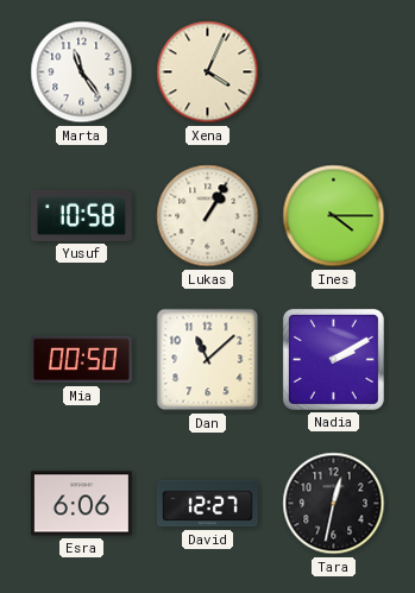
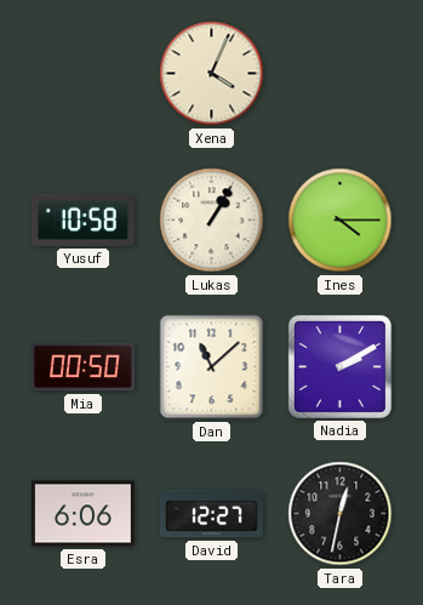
Marta: 11:24 -> none (82, 72)
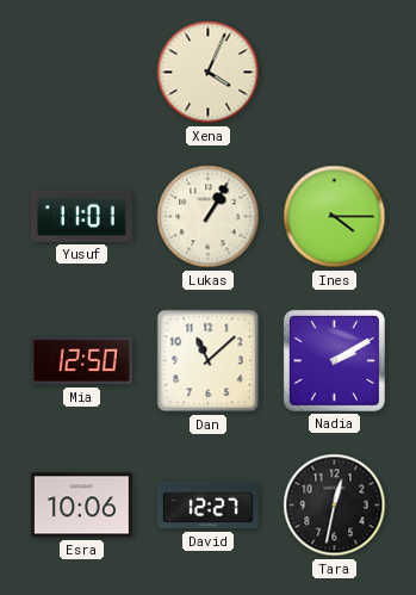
Yusuf: 10:58 -> 11:01 (81, 216)
Mia: 00:50 -> 12:50 (81, 361)
Esra: 6:06 -> 10:06 (81, 506)
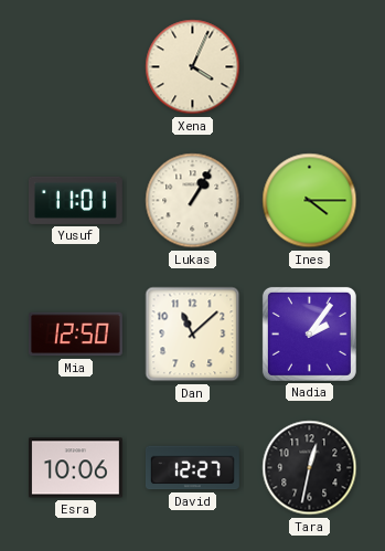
Nadia: 2:10 -> 2:06 (309, 333)
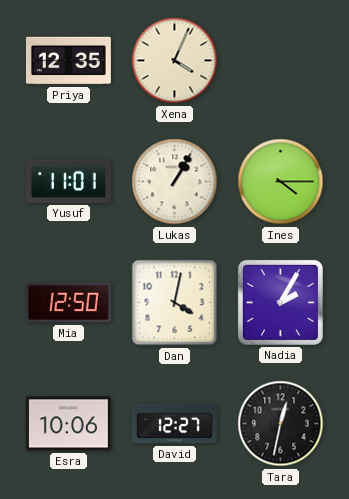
Priya: none -> 12:35 (69, 61)
Dan: 11:08 -> 4:02 (175, 303)
Nadia: 2:06 -> 2:05 (280, 302)
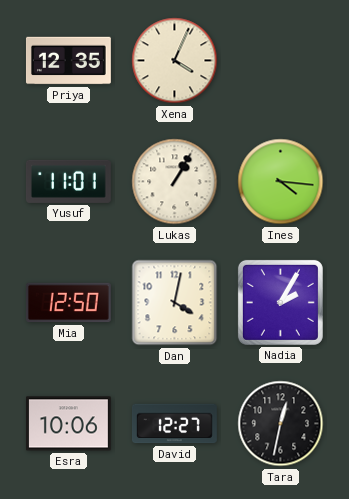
Ines: 4:15 -> 4:16 (281, 182)
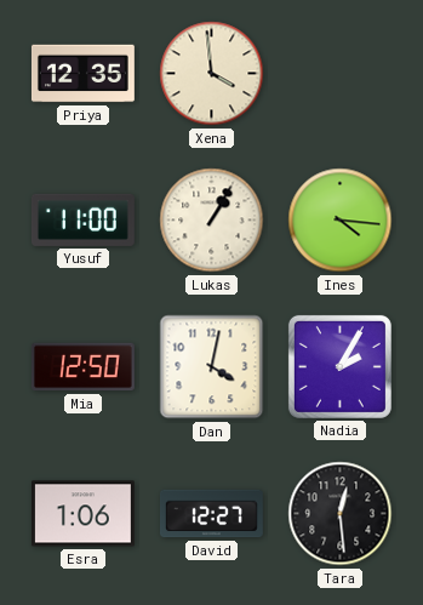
Xena: 4:04 -> 3:59 (212, 74)
Yusuf: 11:01 -> 11:00 (82, 219)
Esra: 10:06 -> 1:06 (82, 514)
Tara: 12:32 -> 12:29 (341, 514)
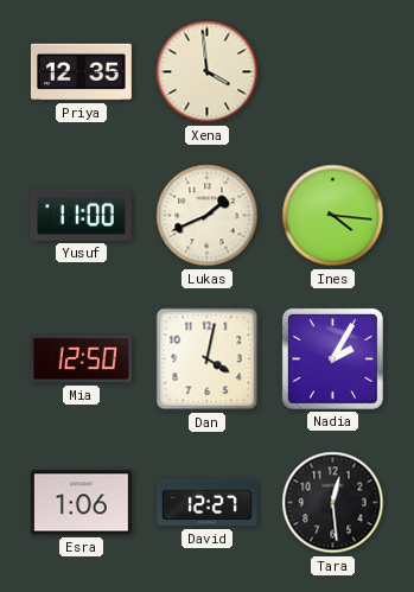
Lukas: 1:05 -> 1:41 (208, 216)
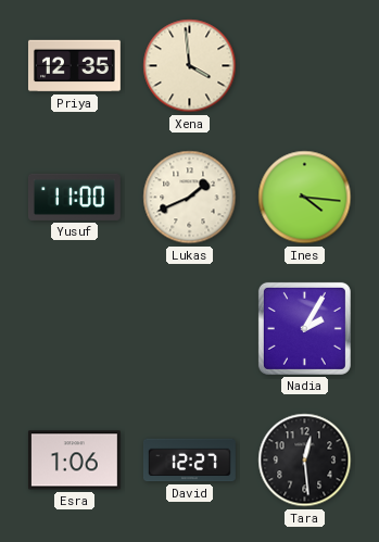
Mia: 12:50 -> none (81, 359)
Dan: 4:02 -> none (208, 359)
